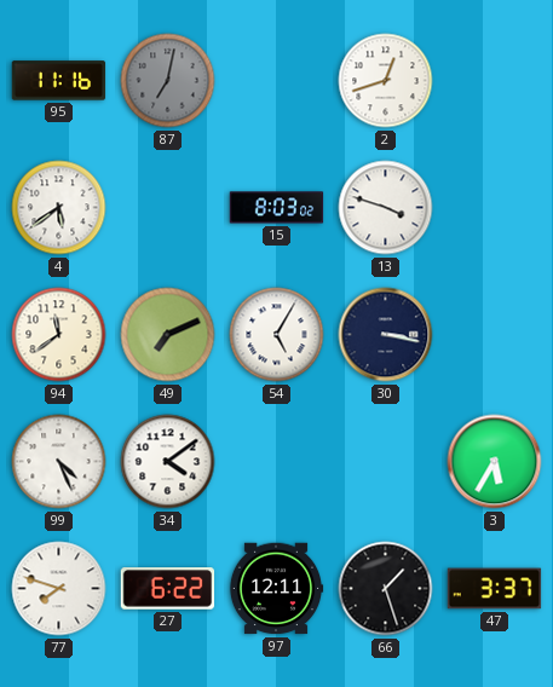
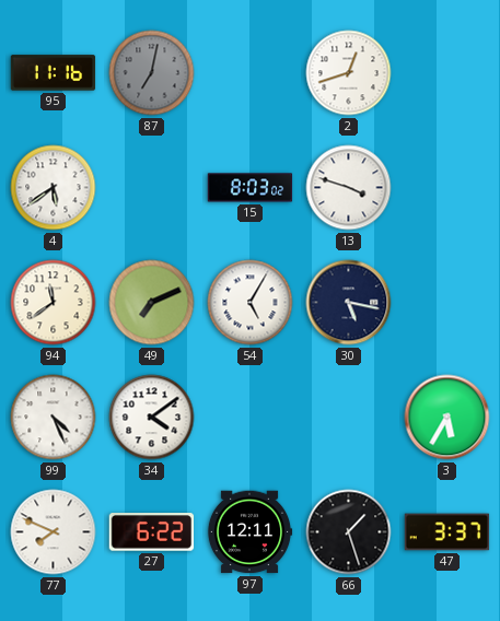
30: 3:17 -> 5:17 (349, 303)
77: 7:48 -> 7:49 (54, 532)
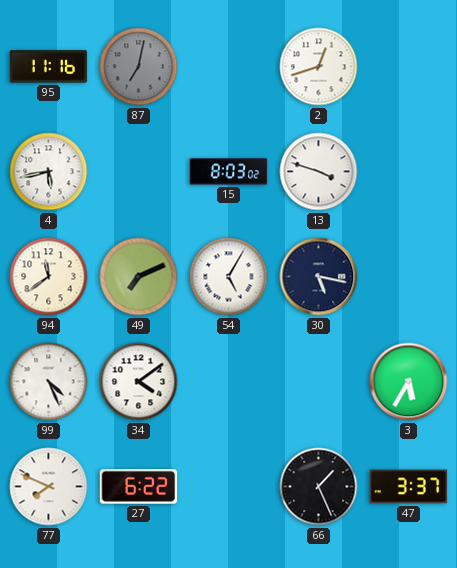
4: 5:39 -> 5:43 (49, 172)
97: 12:11 -> none (249, 532)
66: 1:27 -> 1:26 (319, 487)
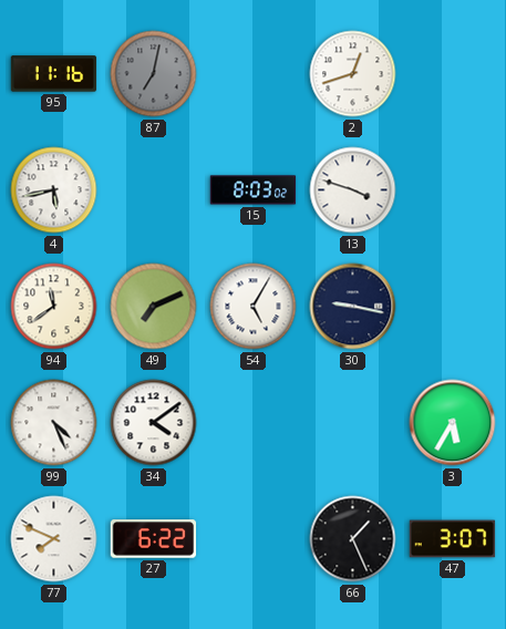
30: 5:17 -> 9:17 (353, 307)
47: 3:37 -> 3:07 (453, 539)
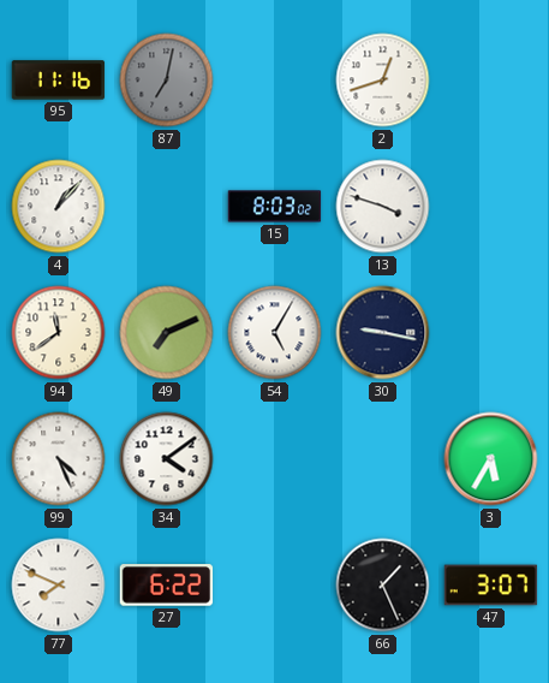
4: 5:43 -> 1:07 (59, 207)
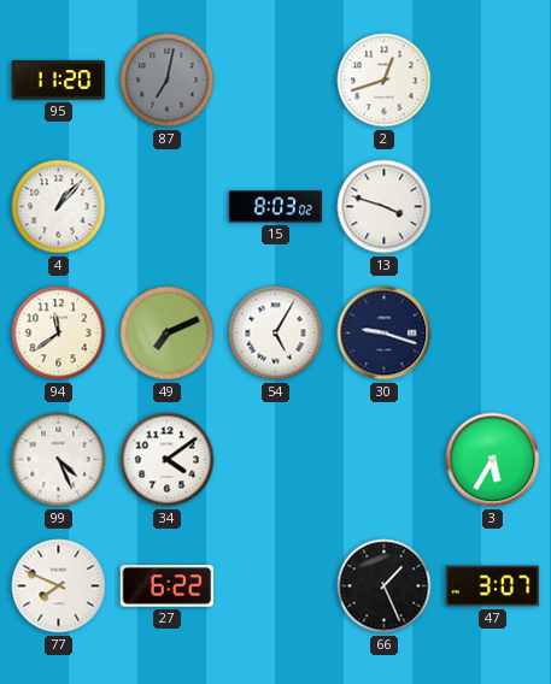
95: 11:16 -> 11:20 (59, 81)
30: 9:17 -> 9:18 (385, 334)
